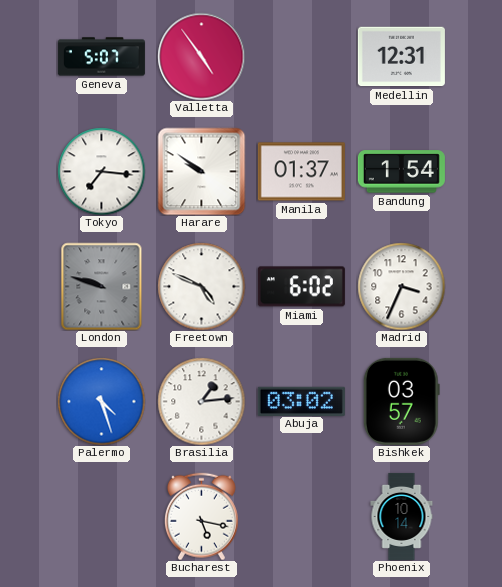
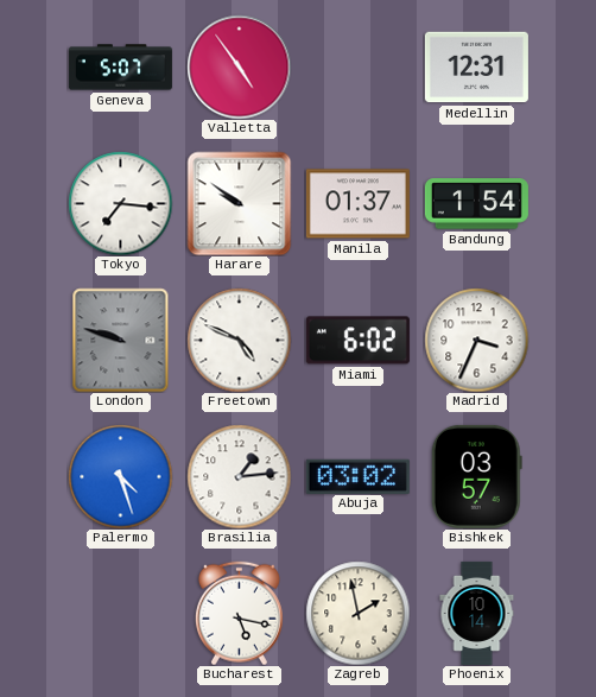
Zagreb: none -> 1:58 (357, 613)
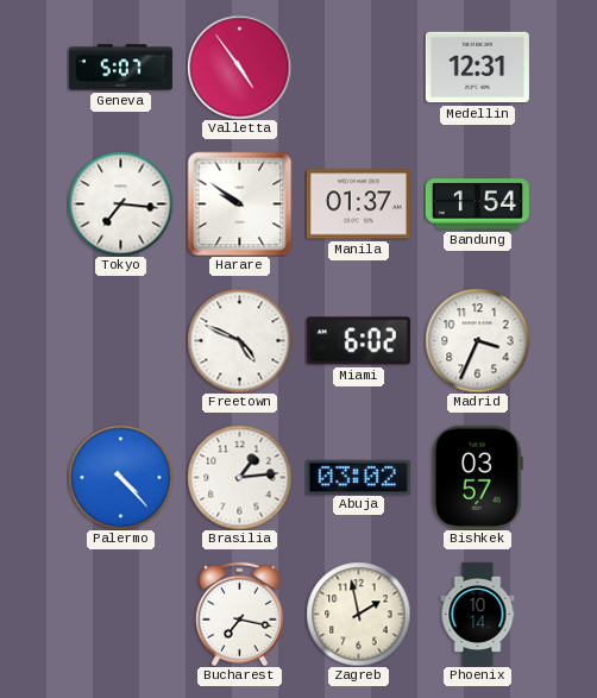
London: 9:48 -> none (121, 340)
Palermo: 4:27 -> 4:23 (120, 477)
Bucharest: 5:17 -> 7:17 (239, 614)
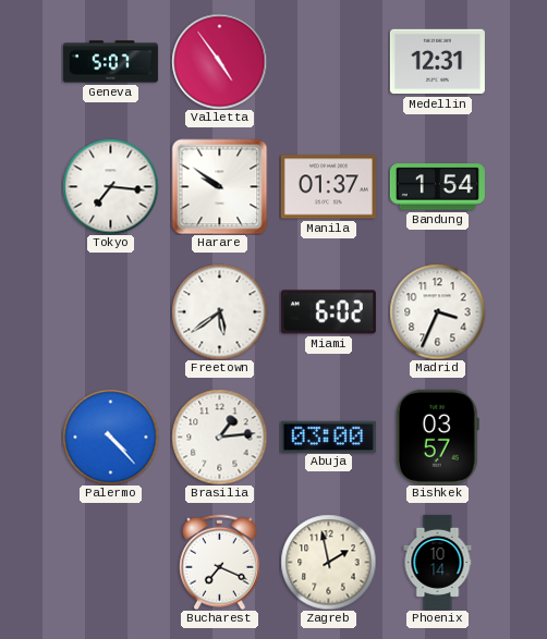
Freetown: 4:49 -> 5:39 (219, 311)
Abuja: 03:02 -> 03:00 (328, 437)
Bucharest: 7:17 -> 7:19 (219, 562)
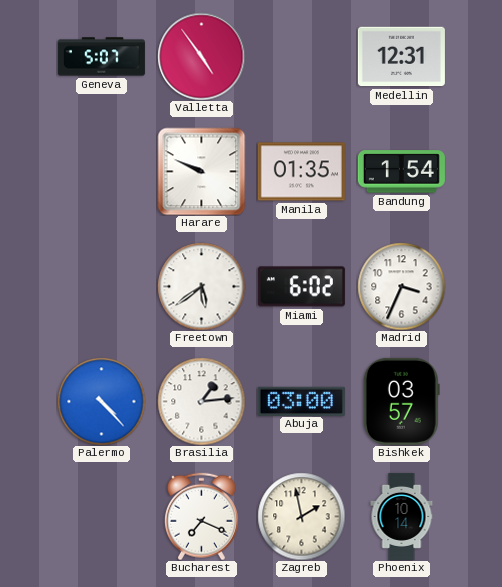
Tokyo: 7:16 -> none (110, 186)
Harare: 9:51 -> 9:49 (201, 171)
Manila: 01:37 -> 01:35 (301, 172)
